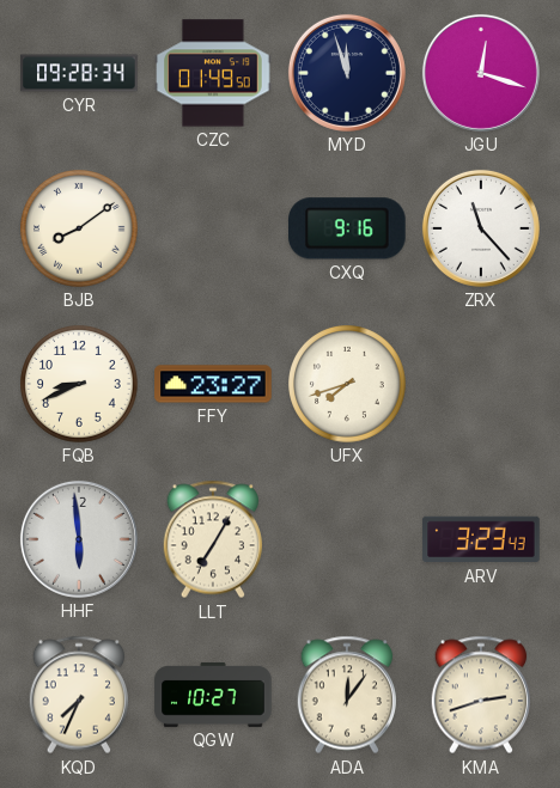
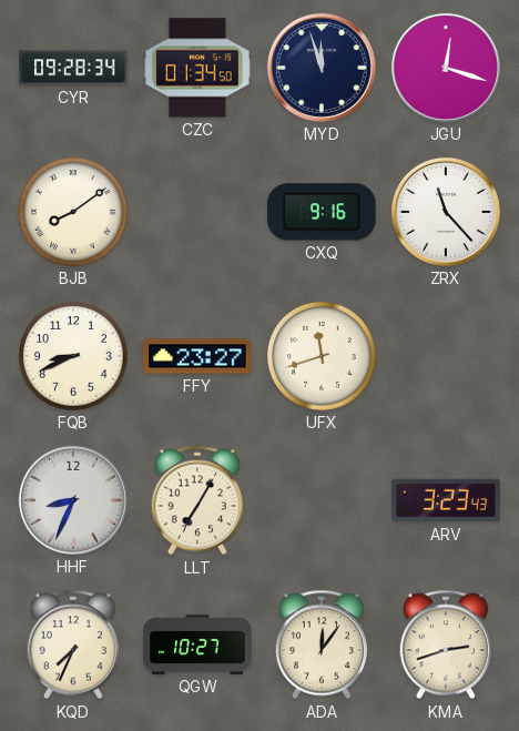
CZC: 01:49 -> 01:34 (197, 68)
UFX: 7:42 -> 11:42 (323, 357)
HHF: 5:59 -> 8:34 (73, 500)
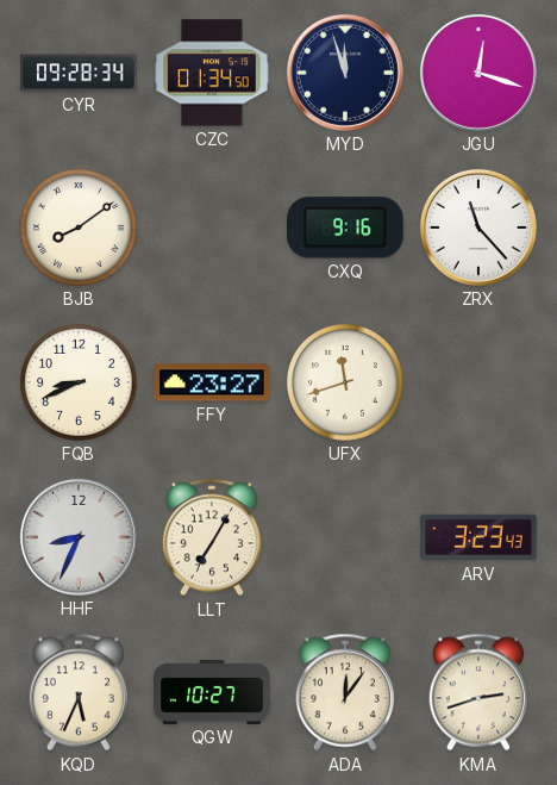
KQD: 7:34 -> 5:34 (79, 692)
